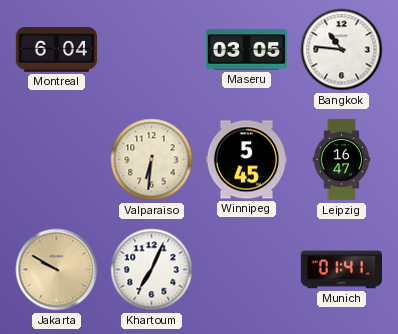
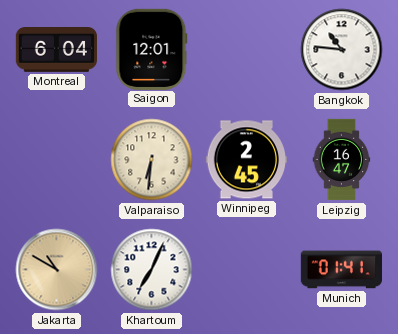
Saigon: none -> 12:01 (152, 49)
Maseru: 03:05 -> none (246, 50)
Winnipeg: 5:45 -> 2:45 (246, 160)
Jakarta: 9:50 -> 10:50 (57, 270)
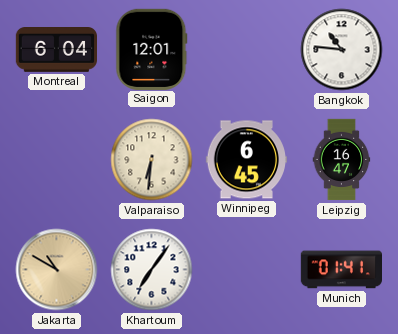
Winnipeg: 2:45 -> 6:45 (246, 160)
Khartoum: 7:04 -> 7:06 (152, 270)
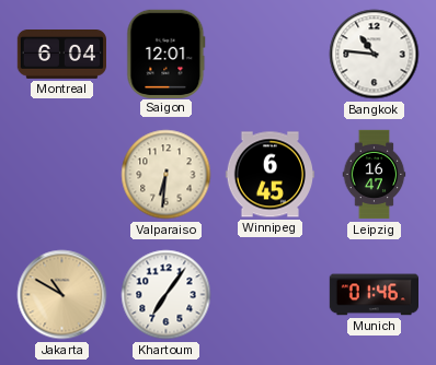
Munich: 01:41 -> 01:46 (374, 295)
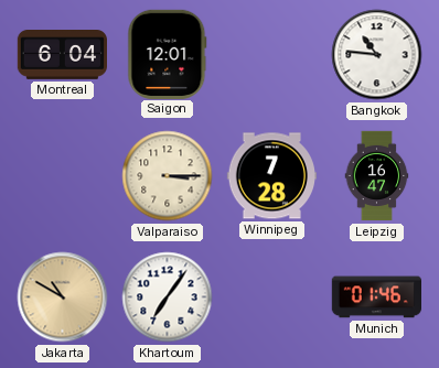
Valparaiso: 6:31 -> 3:15 (168, 176)
Winnipeg: 6:45 -> 7:28 (271, 176)
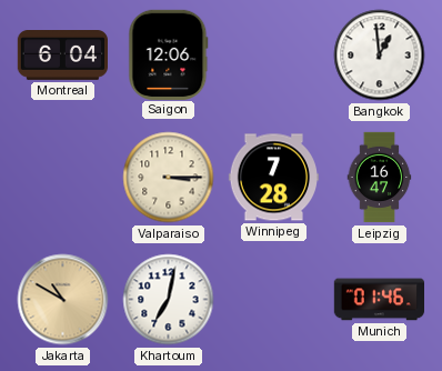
Saigon: 12:01 -> 12:06 (169, 54)
Bangkok: 10:46 -> 12:59 (380, 56)
Khartoum: 7:06 -> 7:02 (169, 300)
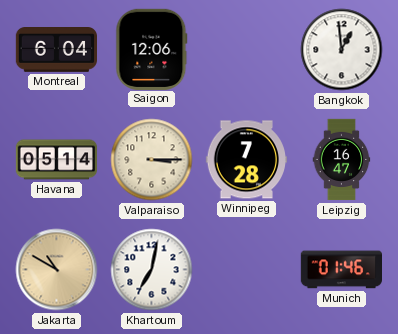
Havana: none -> 05:14 (57, 160)
